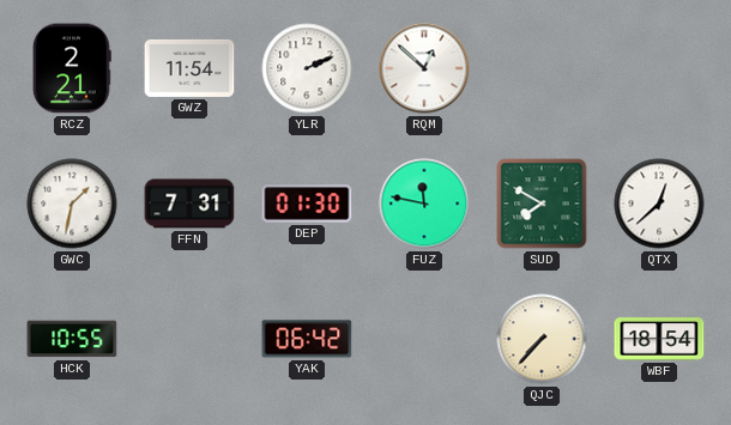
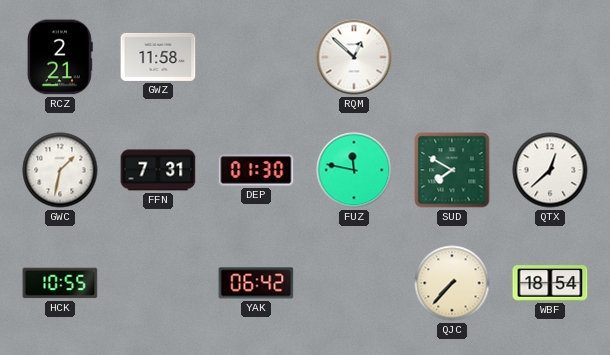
GWZ: 11:54 -> 11:58 (158, 57)
YLR: 2:11 -> none (307, 68)
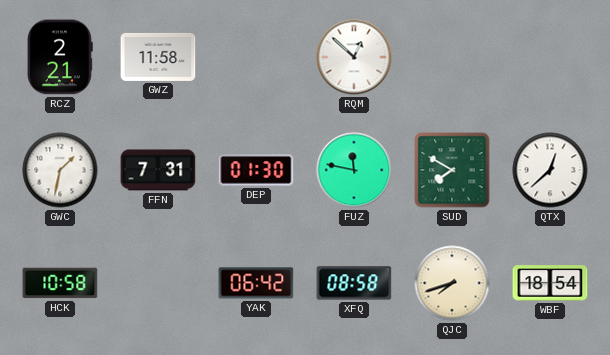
HCK: 10:55 -> 10:58 (60, 283)
XFQ: none -> 08:58 (354, 283)
QJC: 7:37 -> 7:42 (452, 283)
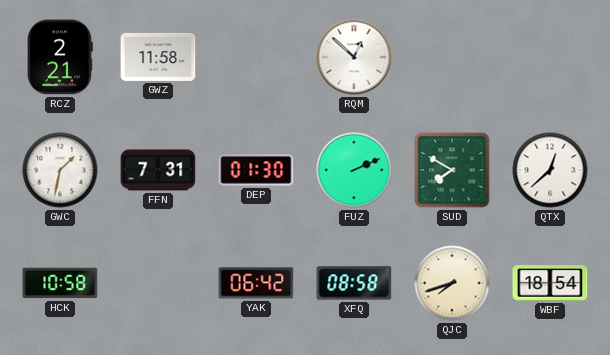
FUZ: 11:47 -> 2:11 (354, 170)
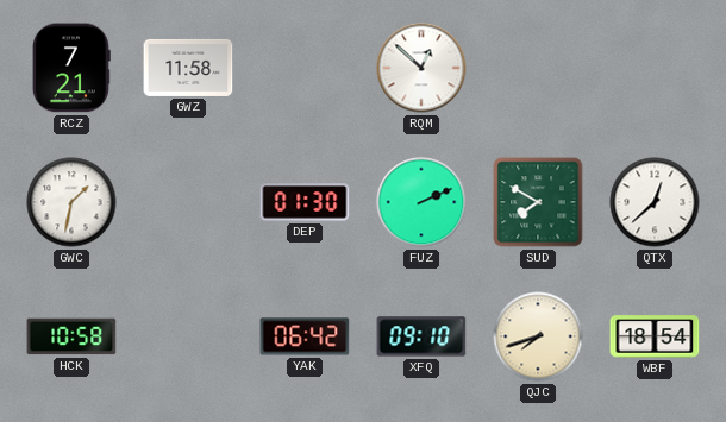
RCZ: 2:21 -> 7:21 (71, 68)
FFN: 7:31 -> none (158, 170)
XFQ: 08:58 -> 09:10 (421, 336)
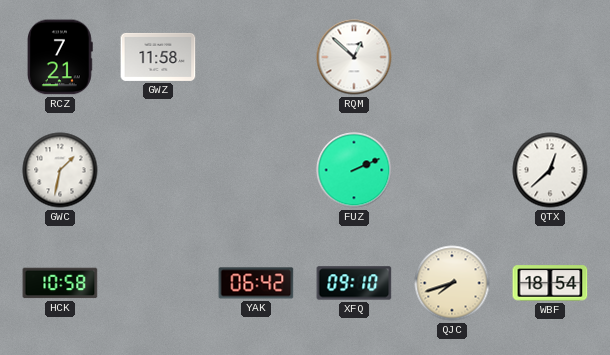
DEP: 01:30 -> none (305, 202)
SUD: 7:50 -> none (538, 202)
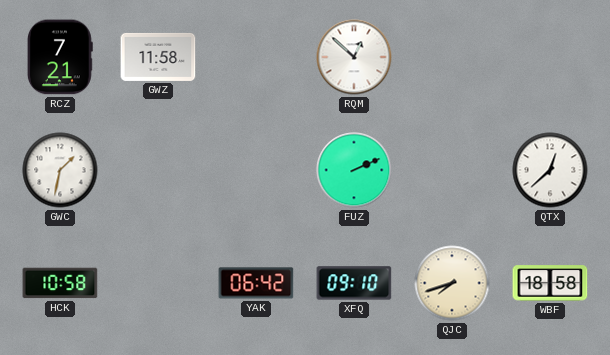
WBF: 18:54 -> 18:58 (550, 283)
